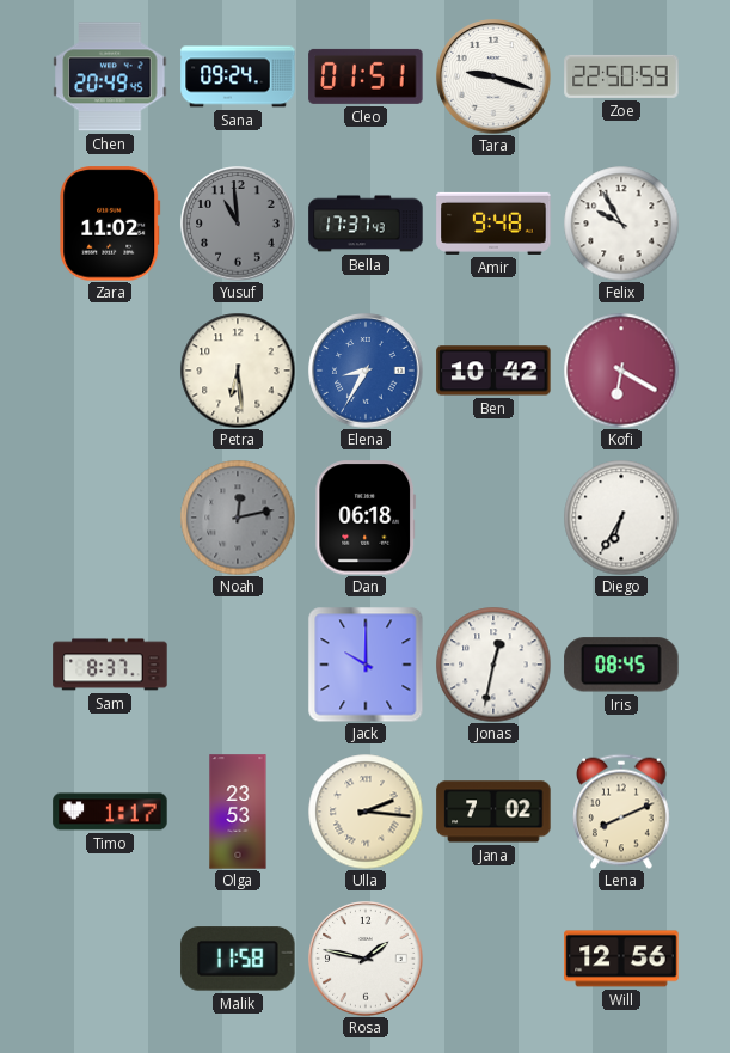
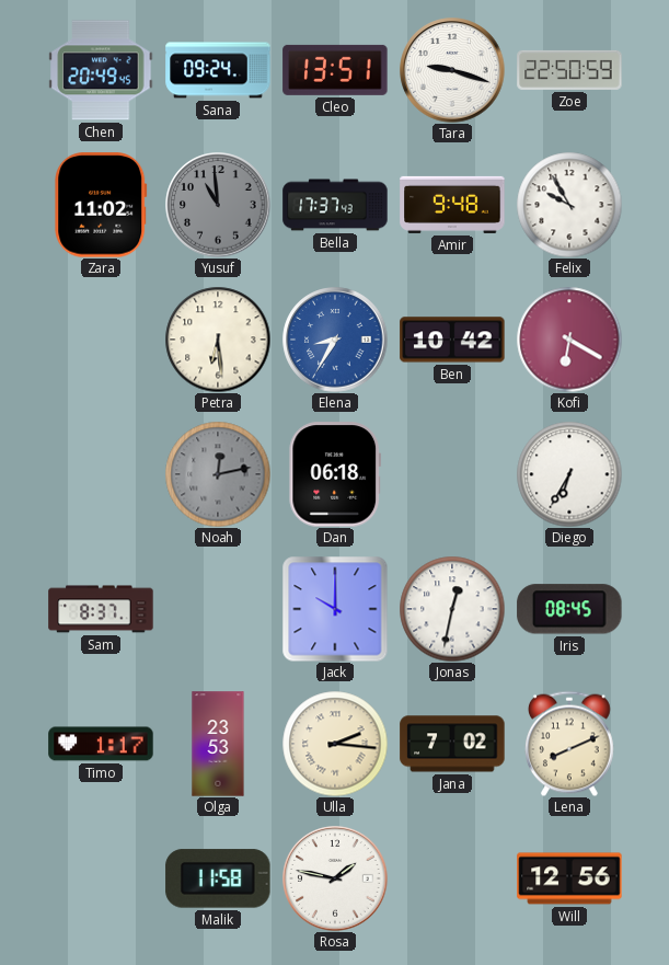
Cleo: 01:51 -> 13:51 (335, 70)
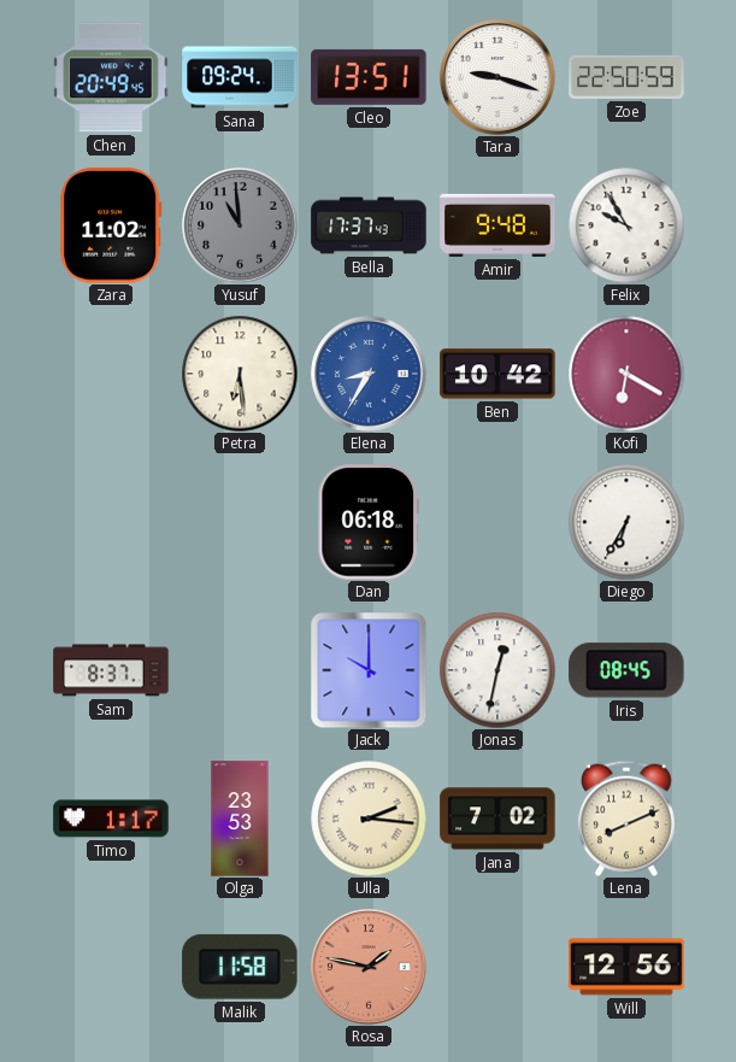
Noah: 12:13 -> none (218, 474)
Rosa dial: white -> salmon (369, 967)
